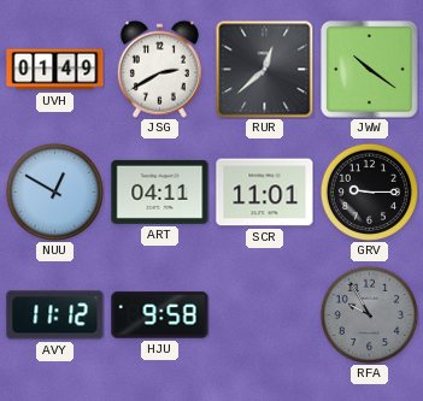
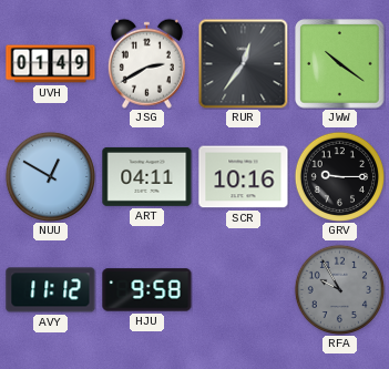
RUR: 12:38 -> 12:36 (243, 63)
SCR: 11:01 -> 10:16 (244, 177)
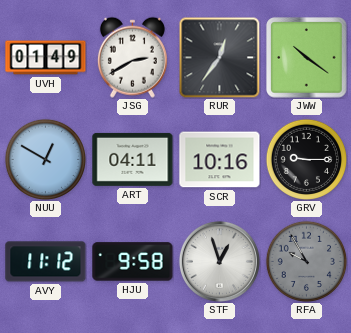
STF: none -> 12:57 (219, 261)
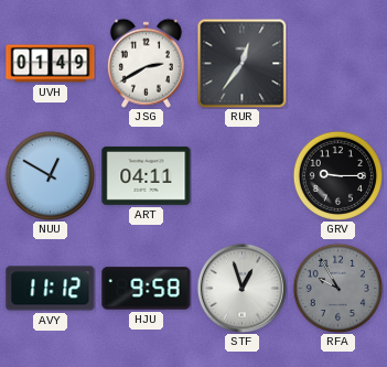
JWW: 10:21 -> none (307, 58)
SCR: 10:16 -> none (220, 160)
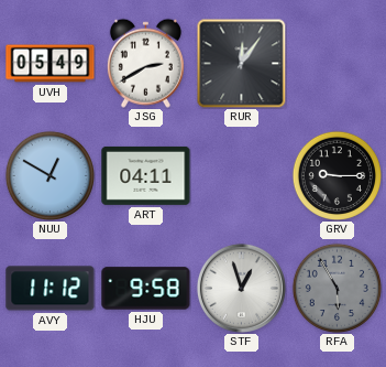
UVH: 01:49 -> 05:49 (51, 64)
RUR: 12:36 -> 12:06 (241, 63)
RFA: 9:55 -> 5:55 (337, 288)
